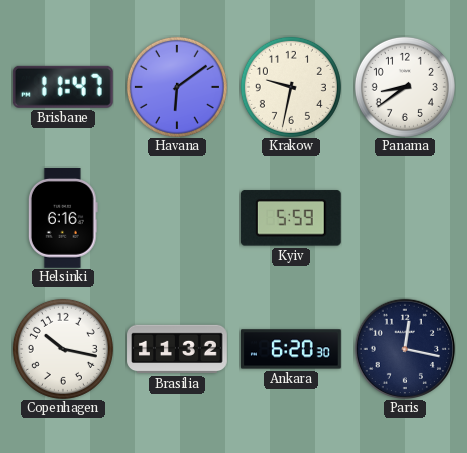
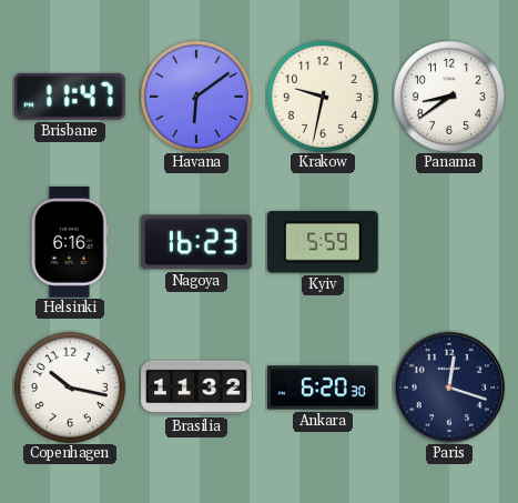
Nagoya: none -> 16:23 (196, 242)
Paris: 12:17 -> 12:18 (448, 386)
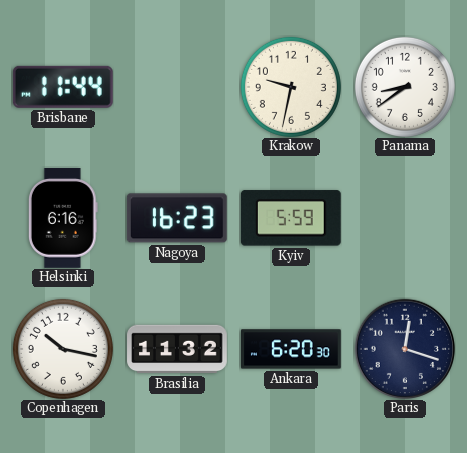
Brisbane: 11:47 -> 11:44 (63, 87)
Havana: 6:09 -> none (196, 97)
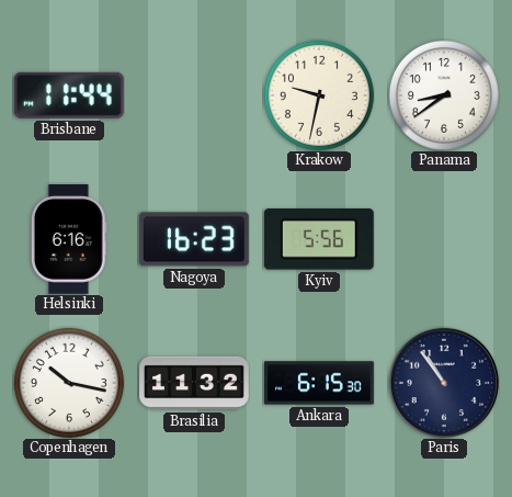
Kyiv: 5:59 -> 5:56 (319, 239)
Ankara: 6:20 -> 6:15 (320, 383)
Paris: 12:18 -> 10:54 (443, 382)
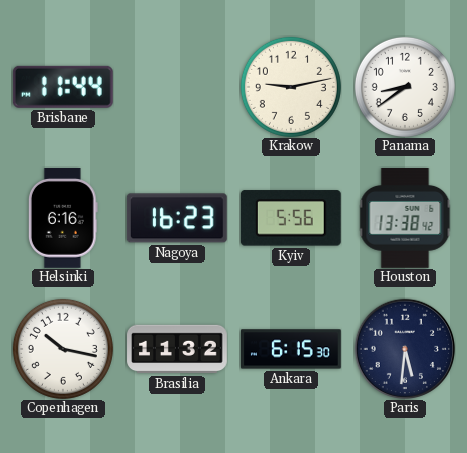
Krakow: 9:32 -> 9:13 (291, 87)
Houston: none -> 13:38 (405, 219)
Paris: 10:54 -> 5:31 (404, 348)
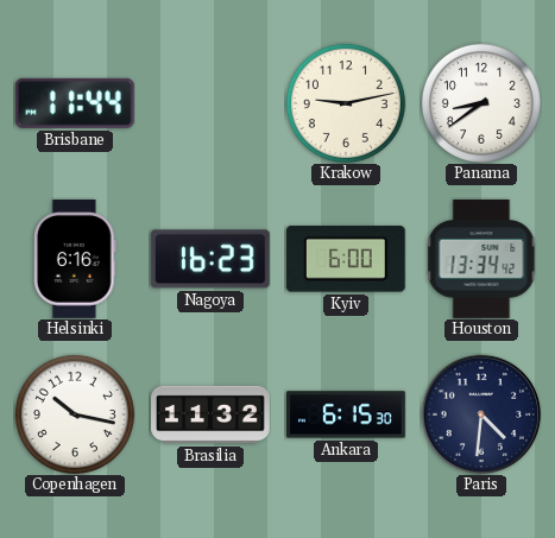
Kyiv: 5:56 -> 6:00 (346, 259)
Houston: 13:38 -> 13:34 (481, 260)
Paris: 5:31 -> 4:31 (480, 413)
